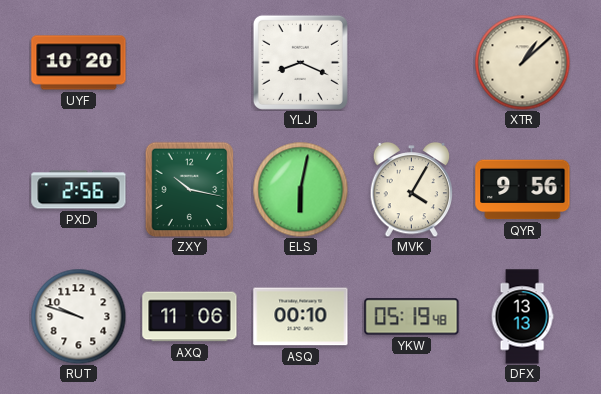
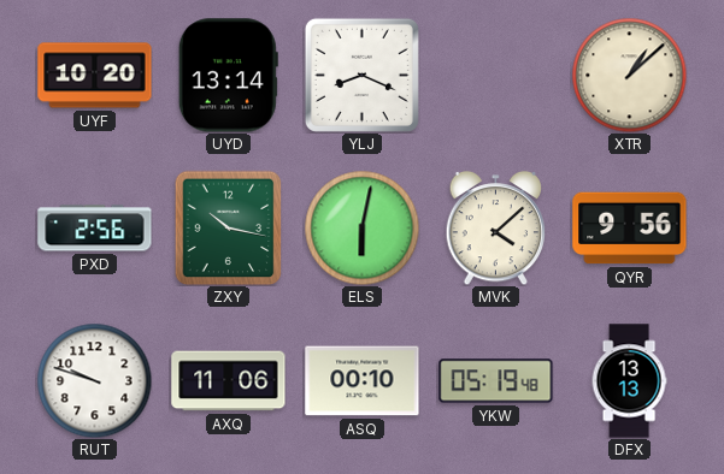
UYD: none -> 13:14 (228, 76)
MVK: 4:05 -> 4:08 (496, 227)
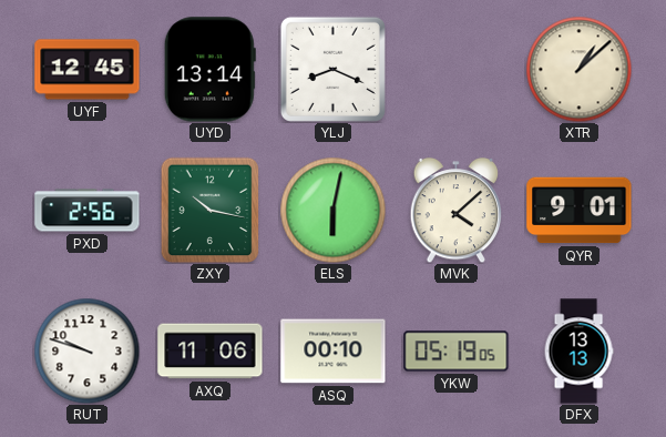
UYF: 10:20 -> 12:45 (88, 70)
QYR: 9:56 -> 9:01 (580, 211)
YKW: 05:19:48 -> 05:19:05 (457, 352)
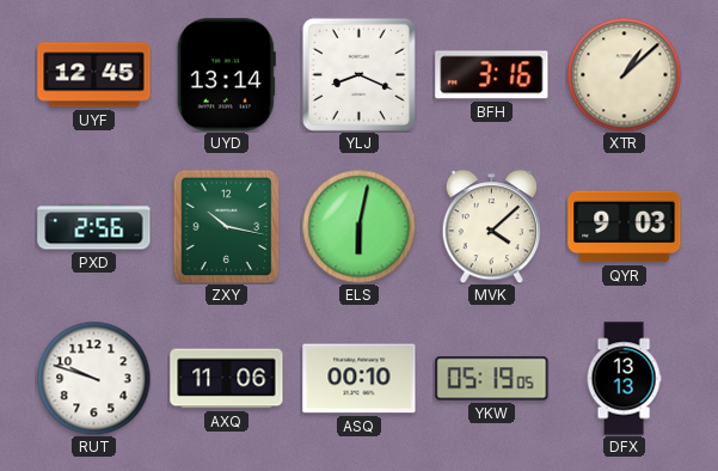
BFH: none -> 3:16 (492, 75)
QYR: 9:01 -> 9:03 (625, 227)
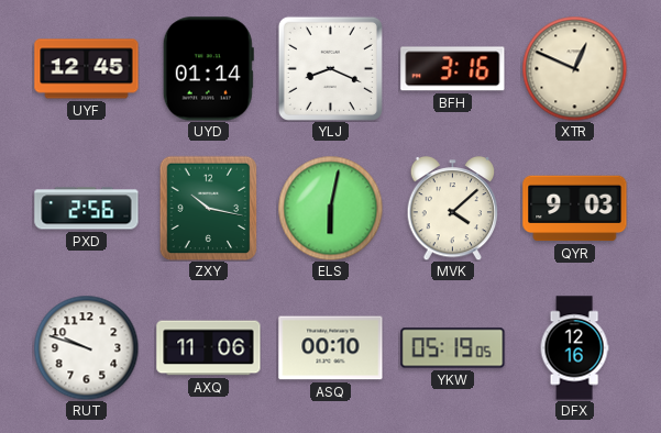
UYD: 13:14 -> 01:14 (208, 69)
XTR: 1:08 -> 12:49 (574, 68)
DFX: 13:13 -> 12:16 (574, 348)
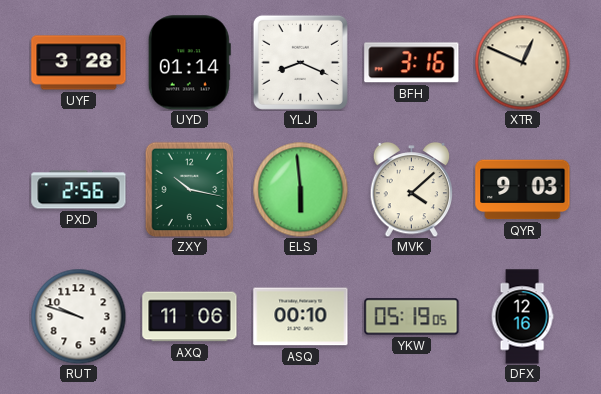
UYF: 12:45 -> 3:28 (79, 63)
ELS: 6:02 -> 5:59 (300, 189)
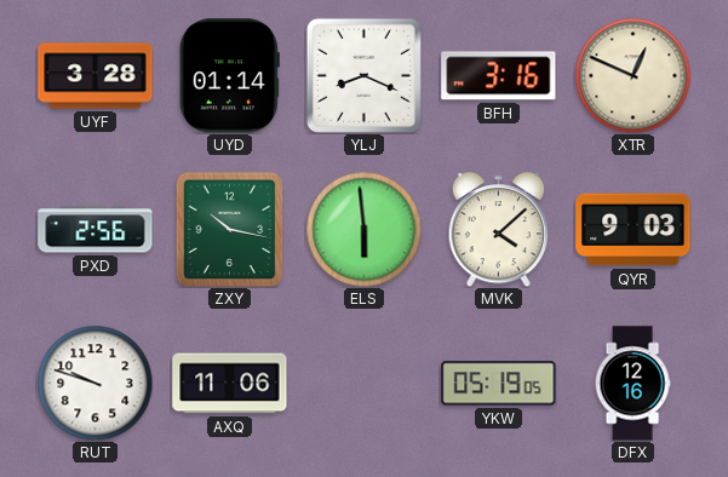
ASQ: 00:10 -> none (301, 317)
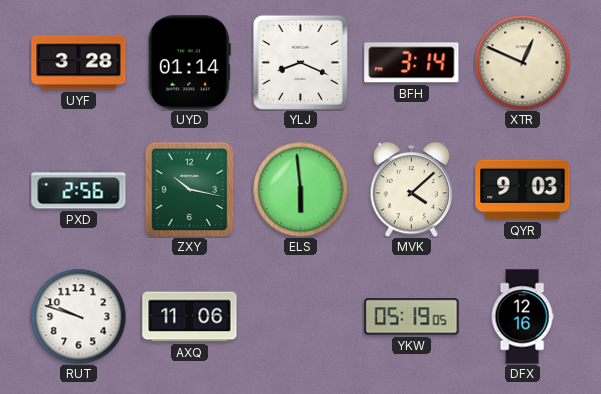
BFH: 3:16 -> 3:14 (412, 63)
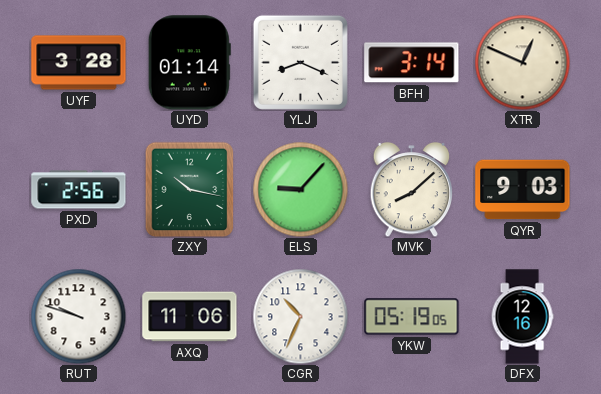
ELS: 5:59 -> 9:07 (300, 189)
MVK: 4:08 -> 8:08 (412, 189)
CGR: none -> 10:34 (300, 316)
